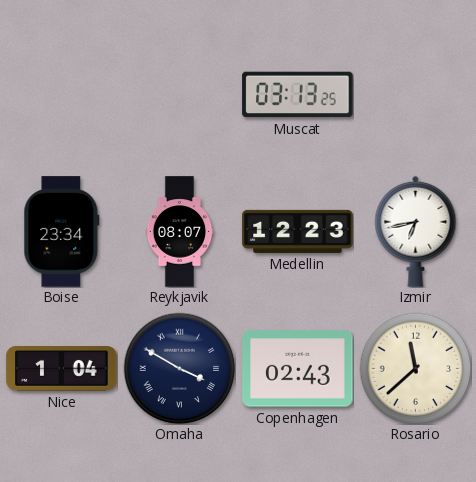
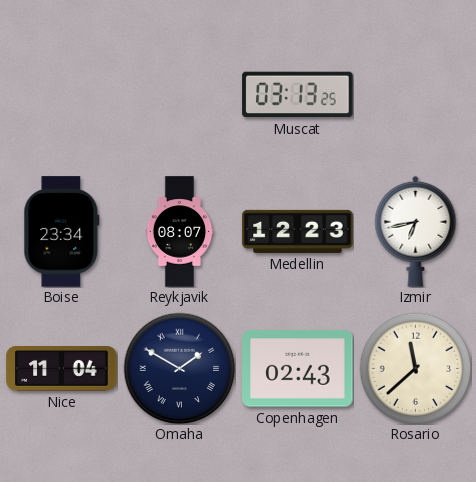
Nice: 1:04 -> 11:04 (62, 369)
Omaha: 3:50 -> 1:50 (179, 368)
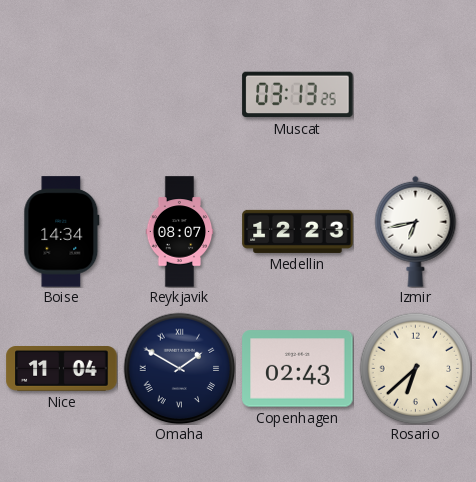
Boise: 23:34 -> 14:34 (62, 232)
Rosario: 11:38 -> 6:38 (415, 368)
